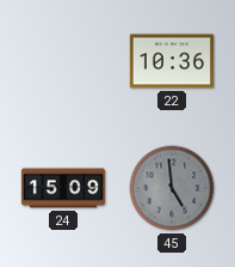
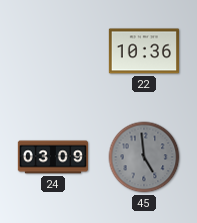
24: 15:09 -> 03:09 (52, 157)
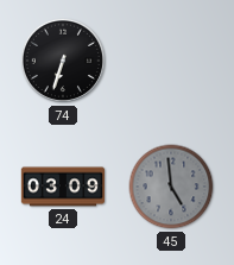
74: none -> 6:33 (63, 61)
22: 10:36 -> none (143, 51)
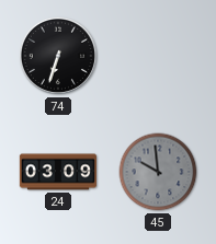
45: 4:59 -> 9:59 (158, 172)
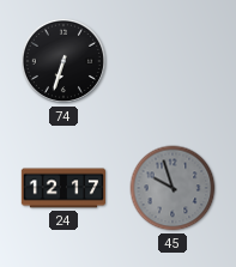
24: 03:09 -> 12:17 (62, 188)
45: 9:59 -> 9:57 (173, 188)
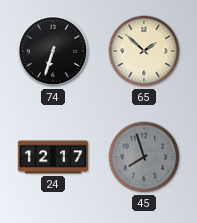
65: none -> 1:52 (144, 51)
45: 9:57 -> 7:57 (144, 157)
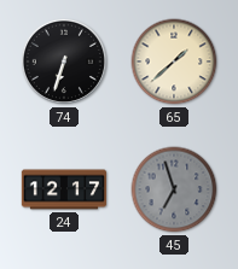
65: 1:52 -> 1:38 (174, 62)
45: 7:57 -> 6:57 (174, 189)
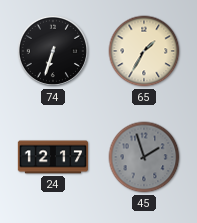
65: 1:38 -> 1:35 (144, 51)
45: 6:57 -> 1:57 (144, 157)
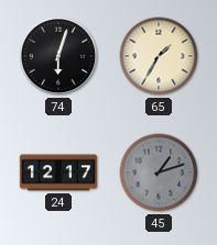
74: 6:33 -> 6:03 (58, 56)
45: 1:57 -> 1:12 (159, 172)
